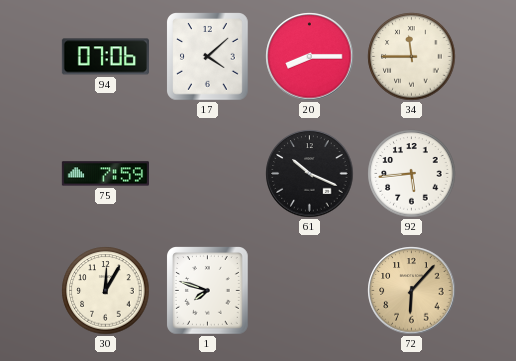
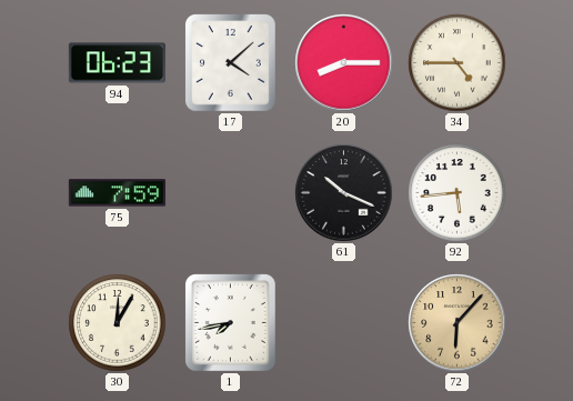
94: 07:06 -> 06:23 (117, 63)
34: 11:45 -> 4:45 (458, 63)
1: 7:48 -> 7:43 (231, 323)
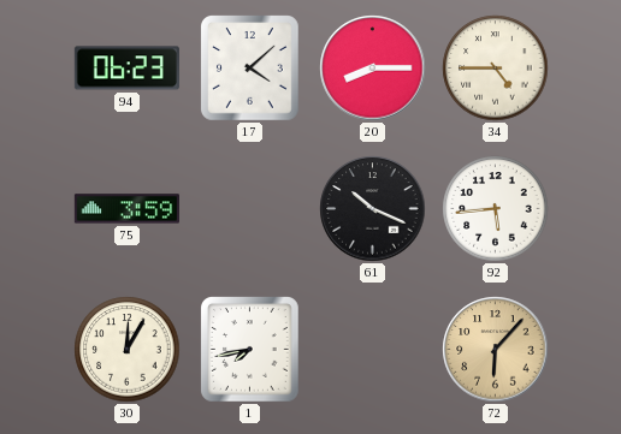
75: 7:59 -> 3:59 (126, 209)
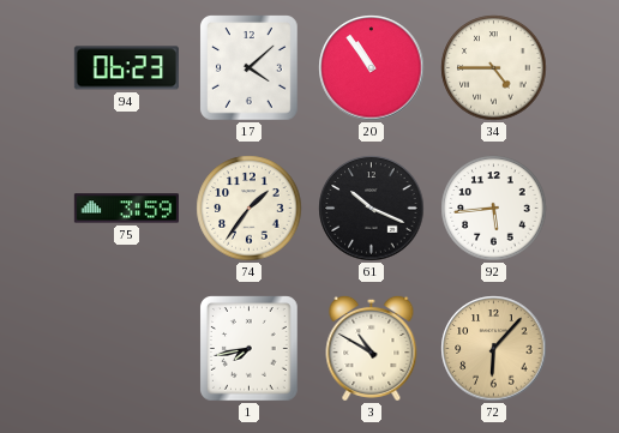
20: 8:15 -> 10:54 (372, 68)
74: none -> 1:36 (250, 209)
30: 12:05 -> none (128, 350)
3: none -> 10:50 (372, 348)
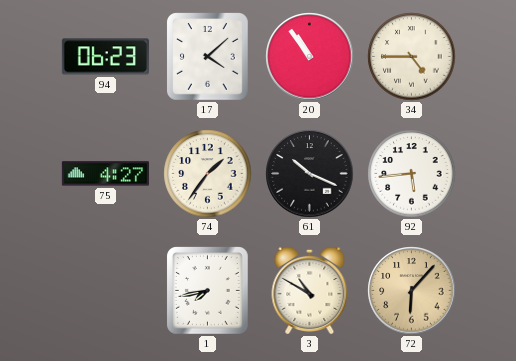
75: 3:59 -> 4:27 (105, 174)
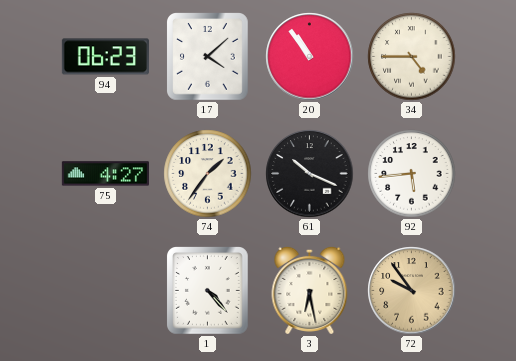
1: 7:43 -> 4:23 (208, 291)
3: 10:50 -> 6:28 (310, 290)
72: 6:07 -> 9:54 (412, 291)
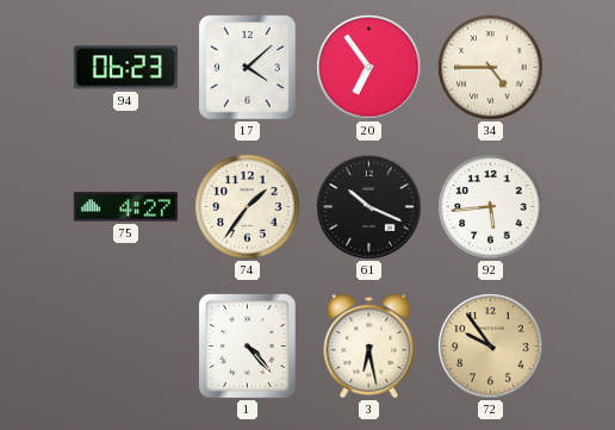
20: 10:54 -> 6:54 (369, 68)
